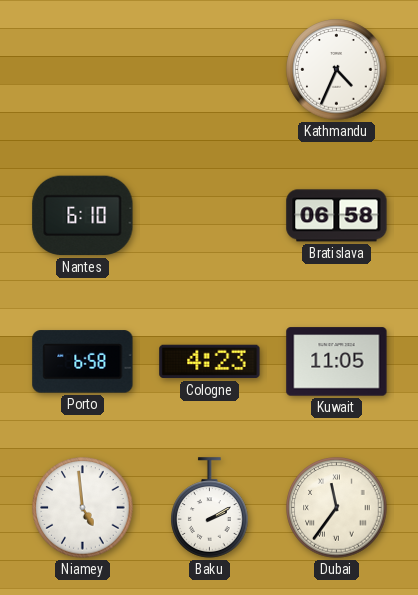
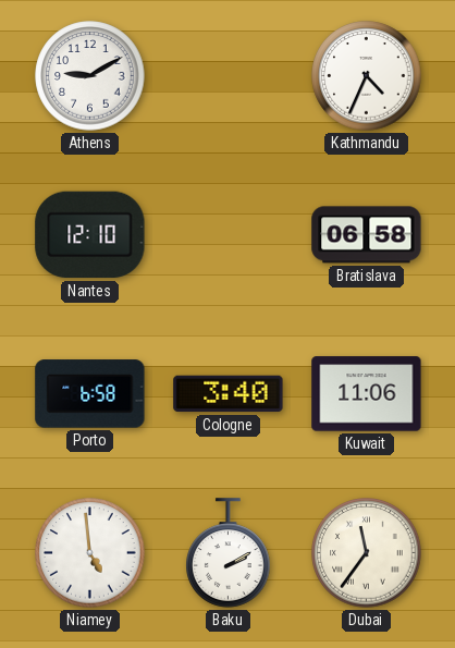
Athens: none -> 9:10 (90, 76)
Nantes: 6:10 -> 12:10 (90, 235)
Cologne: 4:23 -> 3:40 (229, 394)
Kuwait: 11:05 -> 11:06 (367, 394)
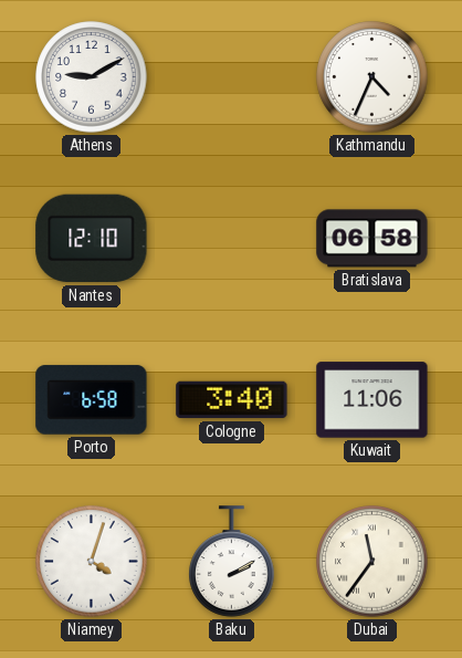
Niamey: 4:59 -> 4:03 (92, 562)
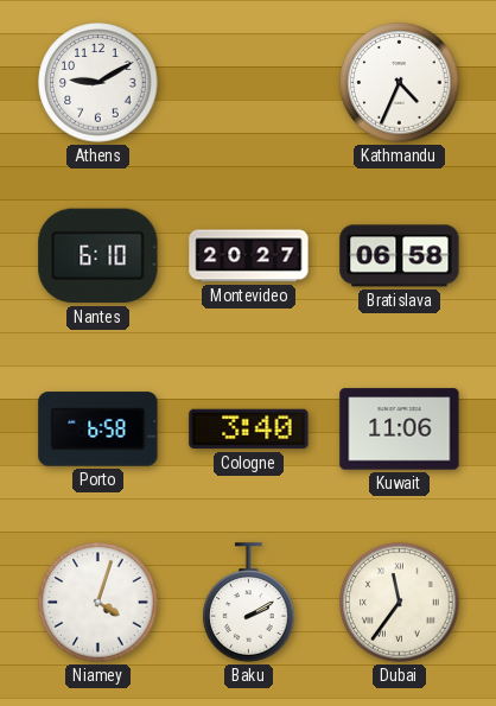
Nantes: 12:10 -> 6:10 (98, 256)
Montevideo: none -> 20:27 (249, 256)
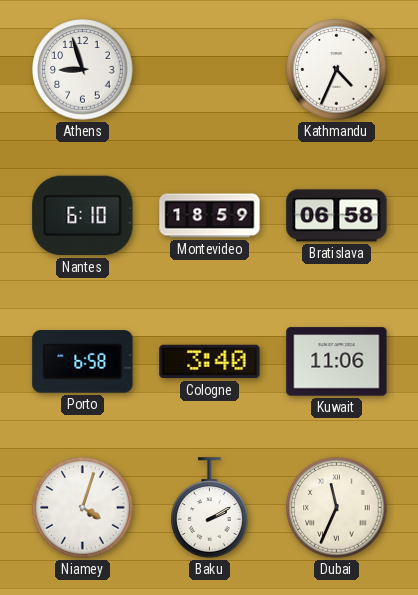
Athens: 9:10 -> 8:57 (83, 70)
Montevideo: 20:27 -> 18:59 (210, 216)
Dubai: 11:36 -> 11:34 (337, 508)
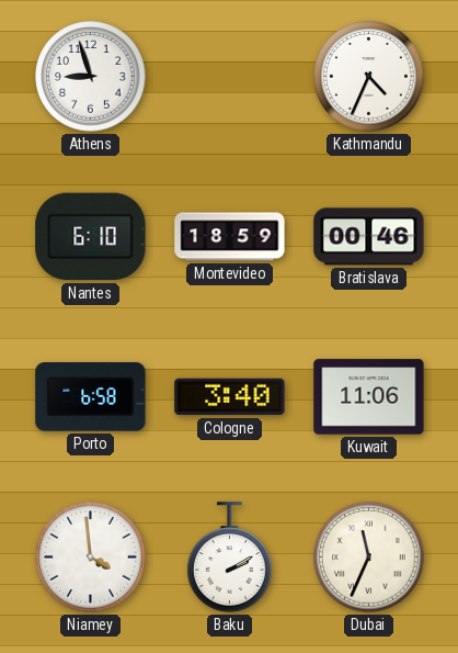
Bratislava: 06:58 -> 00:46 (369, 237)
Niamey: 4:03 -> 3:59 (91, 558)
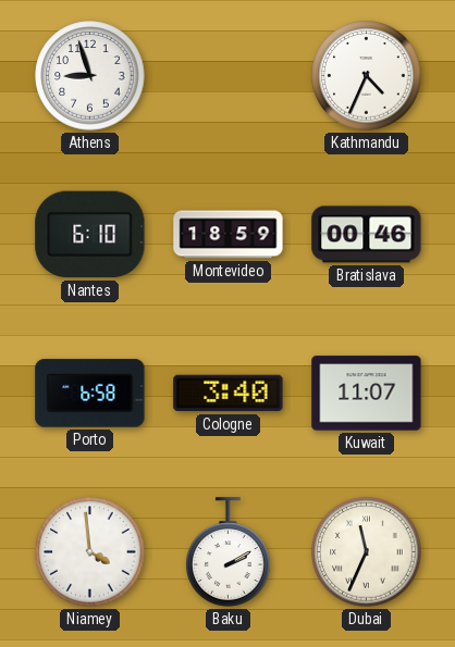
Kuwait: 11:06 -> 11:07 (367, 394)
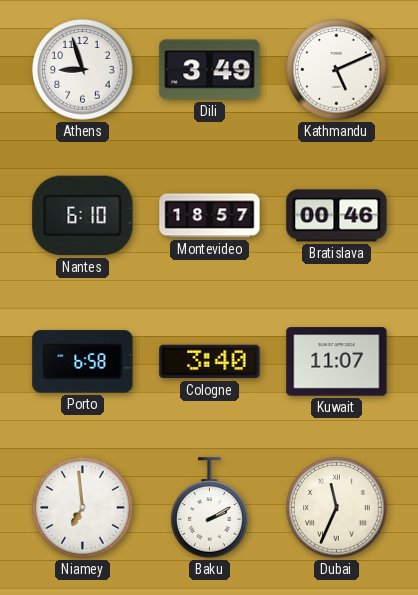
Dili: none -> 3:49 (210, 70)
Kathmandu: 4:34 -> 5:11 (337, 70)
Montevideo: 18:59 -> 18:57 (210, 216)
Niamey: 3:59 -> 6:59 (83, 508)
